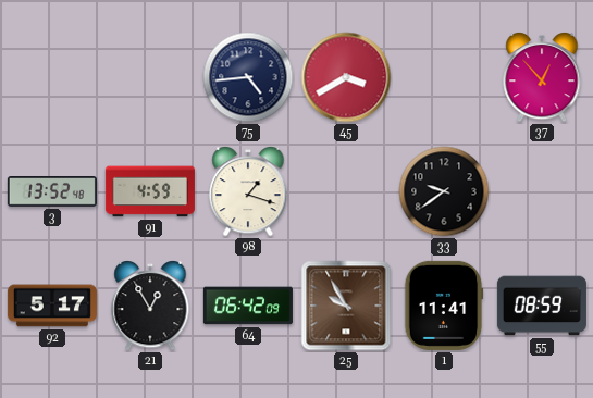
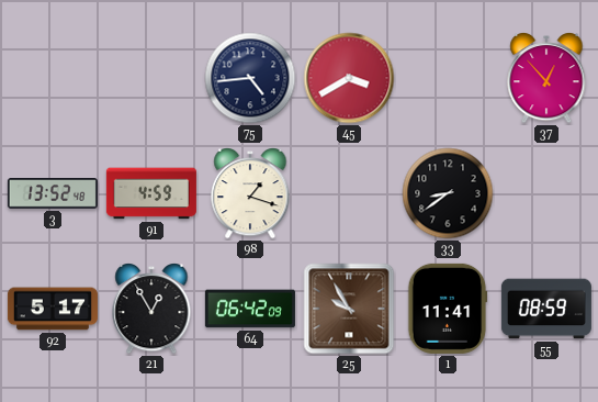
33: 9:39 -> 8:39 (448, 193)
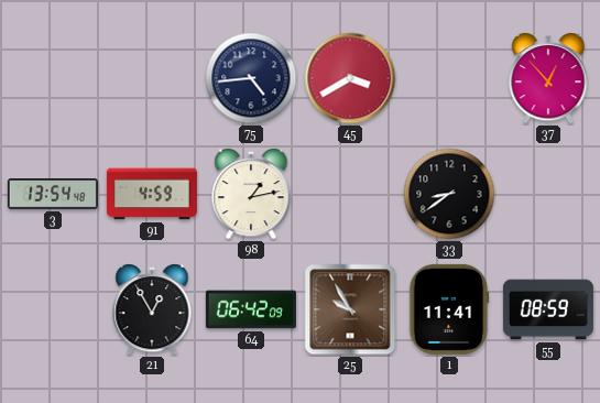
3: 13:52 -> 13:54 (53, 194)
98: 1:18 -> 1:13 (251, 194)
92: 5:17 -> none (53, 309)
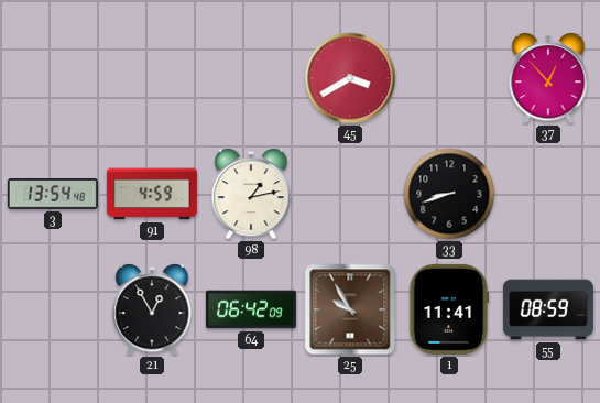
75: 4:44 -> none (251, 78)
33: 8:39 -> 8:42 (449, 194)
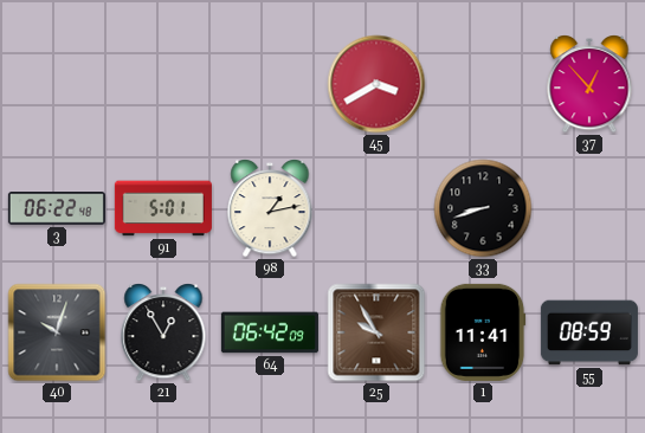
3: 13:54 -> 06:22 (57, 208)
91: 4:59 -> 5:01 (163, 208)
40: none -> 10:03 (57, 332)
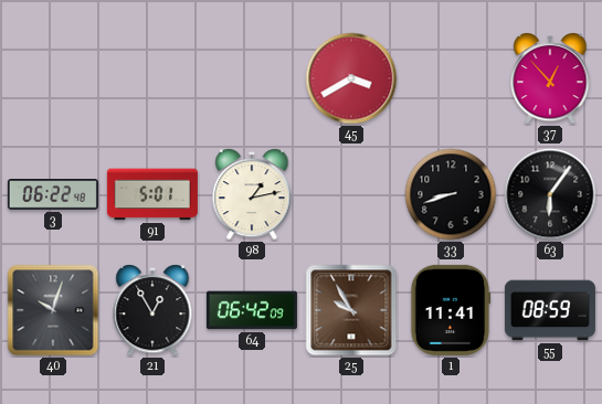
63: none -> 6:06 (550, 194)
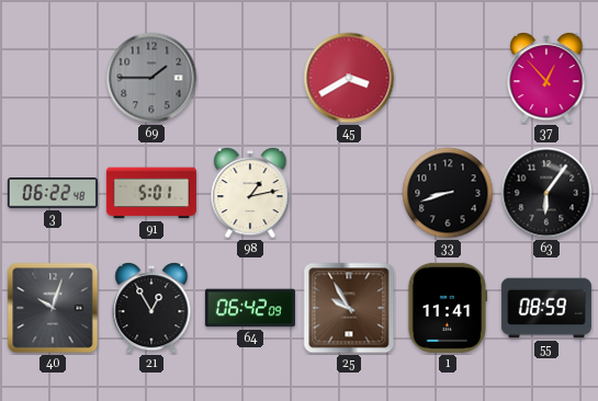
69: none -> 1:45 (151, 78)
